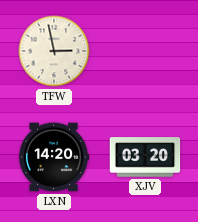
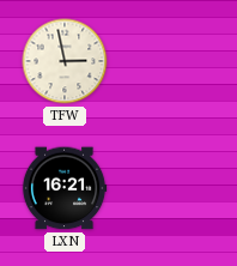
LXN: 14:20 -> 16:21 (65, 188)
XJV: 03:20 -> none (145, 157)
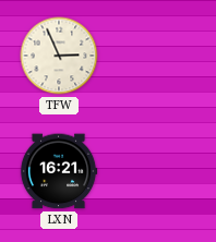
TFW: 2:58 -> 2:56 (59, 56)
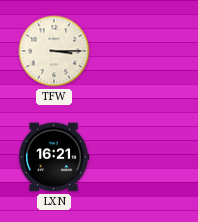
TFW: 2:56 -> 3:15 (54, 51)
